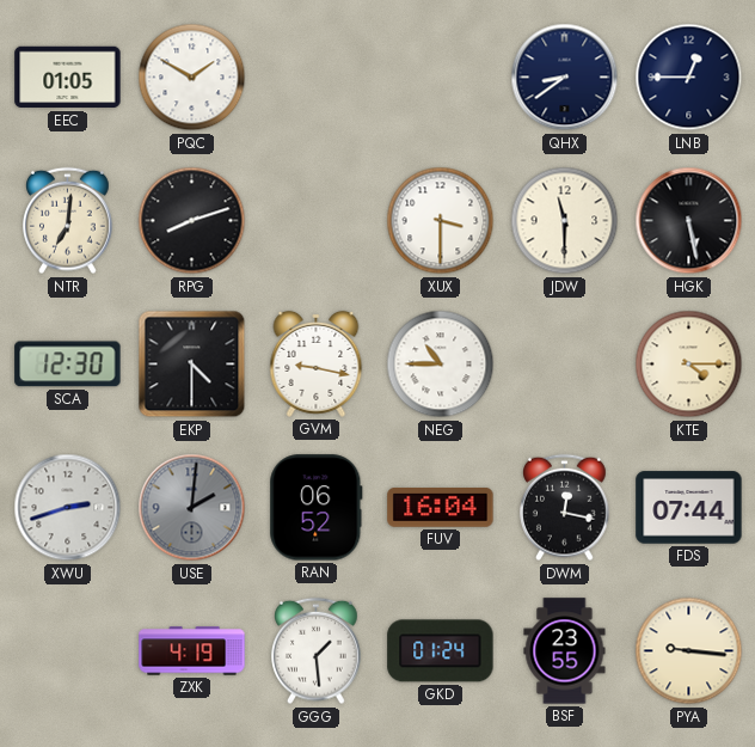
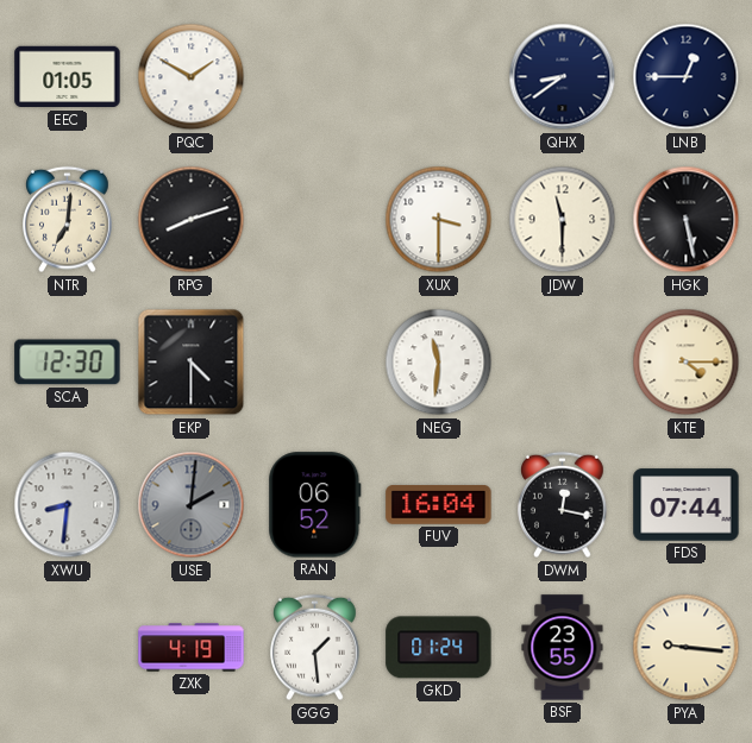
GVM: 9:17 -> none (317, 363)
NEG: 10:45 -> 11:31 (439, 363)
XWU: 2:42 -> 8:31 (68, 505)
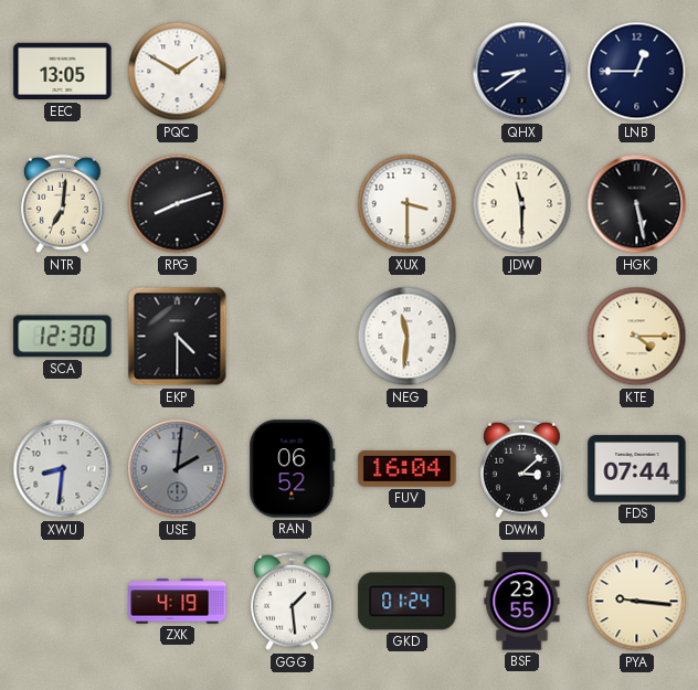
EEC: 01:05 -> 13:05 (63, 72)
DWM: 12:17 -> 3:08 (522, 469)
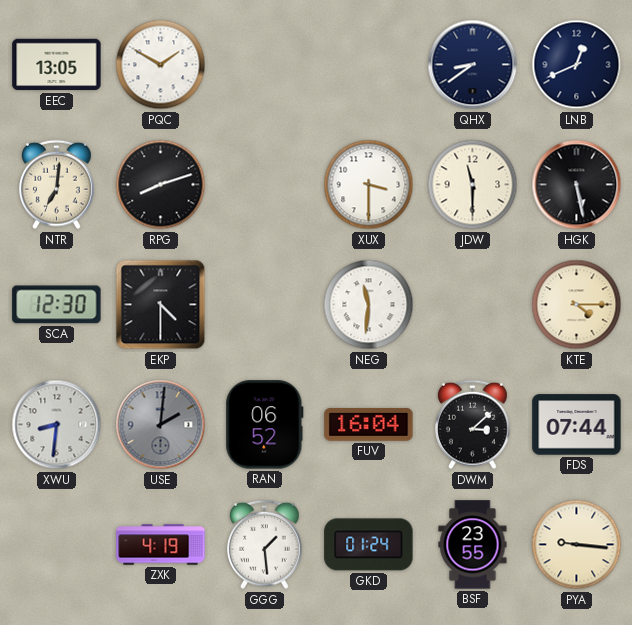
LNB: 12:45 -> 12:41 (577, 65)
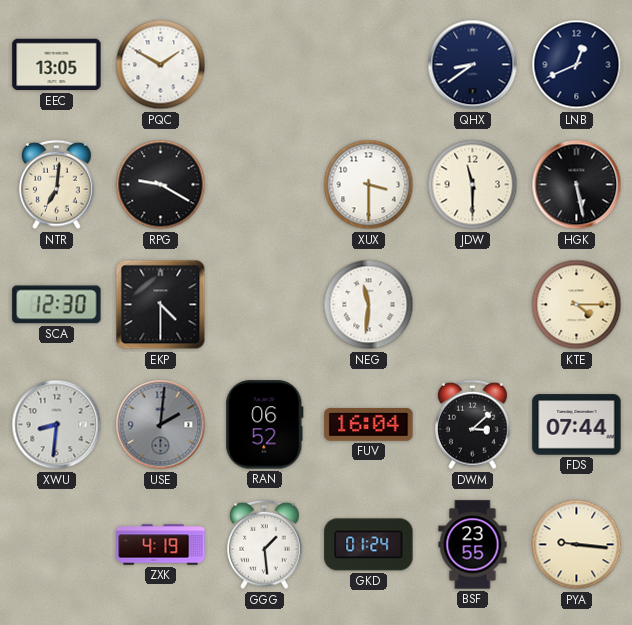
RPG: 8:12 -> 9:20 (161, 185)
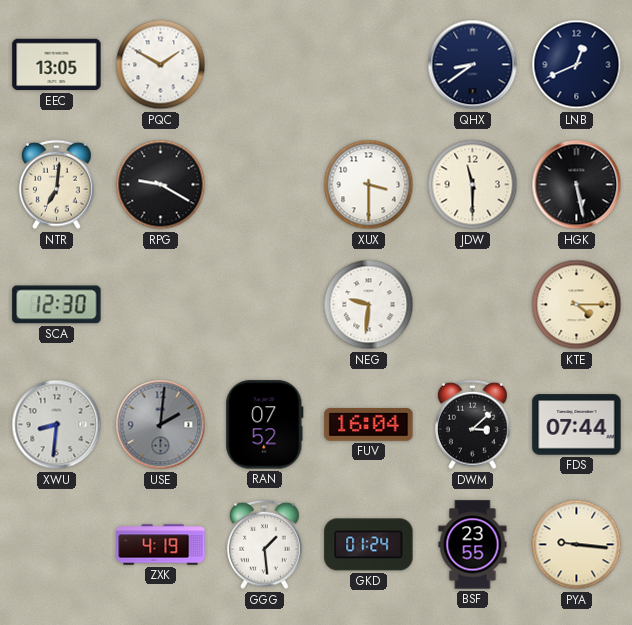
EKP: 4:30 -> none (161, 305)
NEG: 11:31 -> 9:31 (369, 305)
RAN: 06:52 -> 07:52 (265, 425)
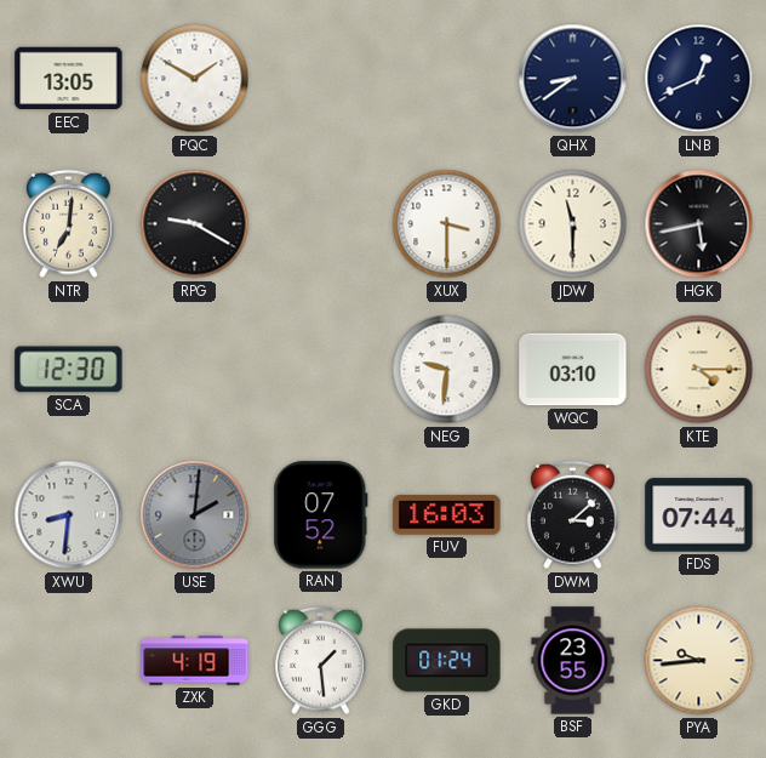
HGK: 5:28 -> 5:43 (699, 224)
WQC: none -> 03:10 (573, 370)
FUV: 16:04 -> 16:03 (447, 515)
PYA: 9:16 -> 9:44 (699, 661)
